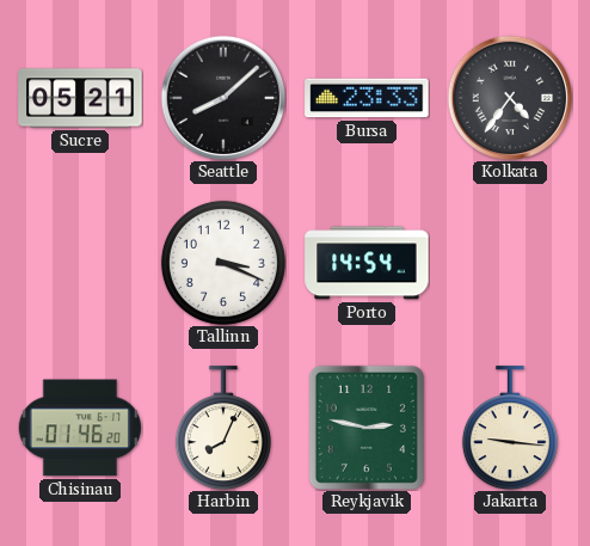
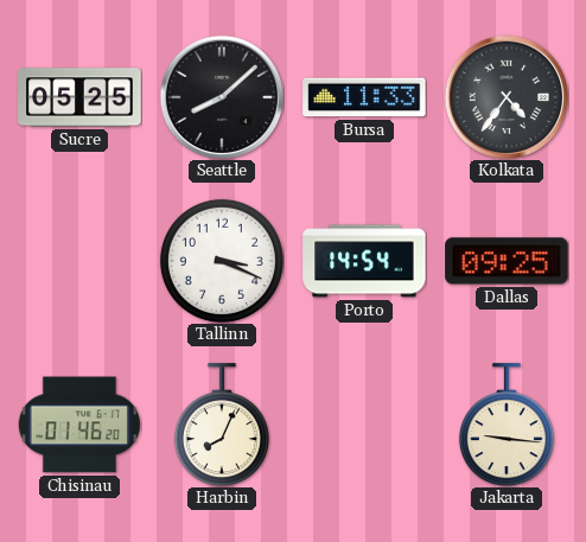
Sucre: 05:21 -> 05:25 (79, 97)
Bursa: 23:33 -> 11:33 (364, 97)
Dallas: none -> 09:25 (507, 261)
Reykjavik: 2:47 -> none (367, 428)
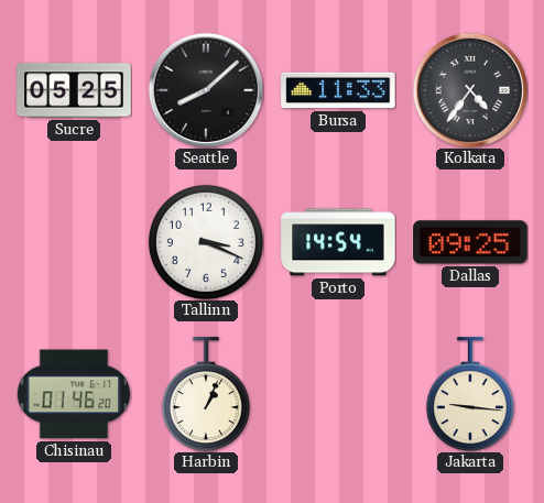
Harbin: 8:04 -> 1:04 (206, 394)
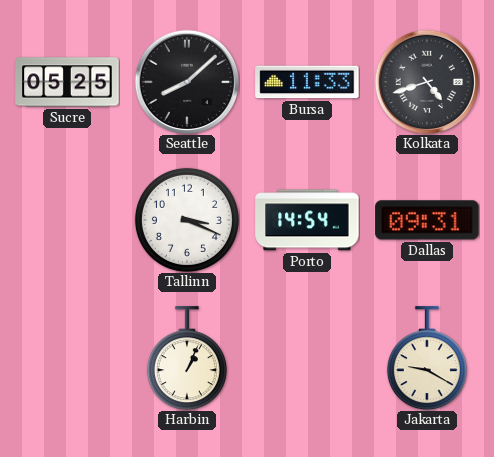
Kolkata: 4:36 -> 4:42 (427, 82)
Dallas: 09:25 -> 09:31 (427, 220)
Chisinau: 01:46 -> none (74, 394)
Jakarta: 9:16 -> 9:20 (427, 358)
